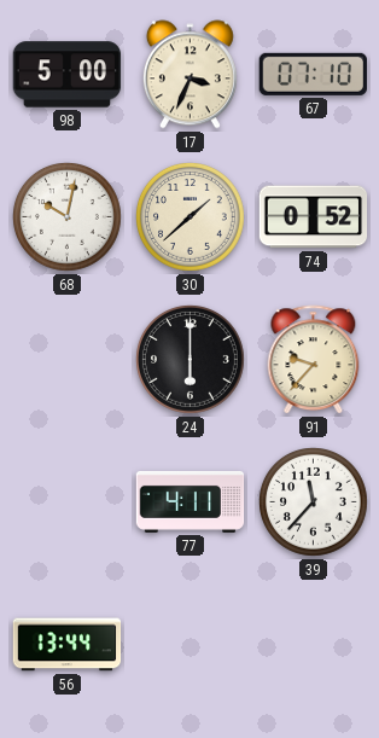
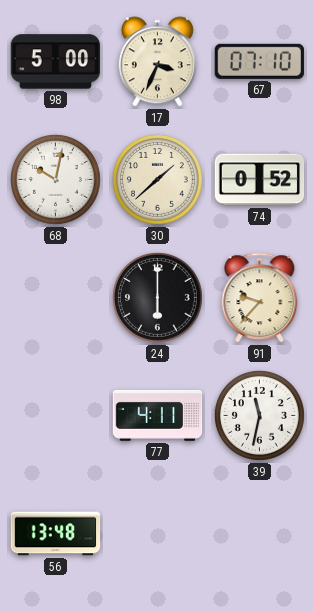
39: 11:37 -> 11:32 (260, 416)
56: 13:44 -> 13:48 (56, 534)
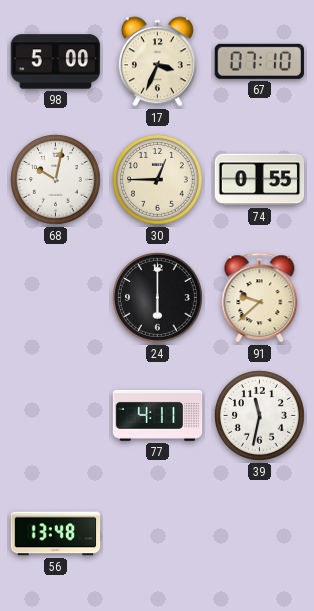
30: 1:38 -> 12:45 (158, 180)
74: 0:52 -> 0:55 (260, 180)
91: 9:37 -> 9:38 (260, 298)
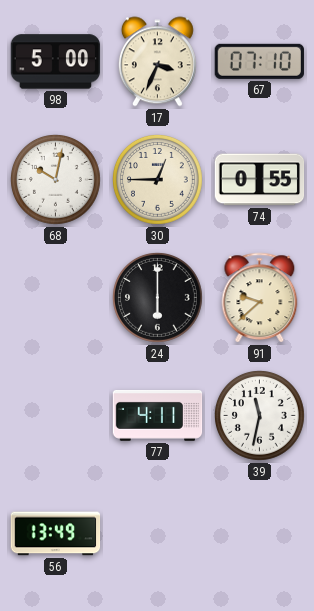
56: 13:48 -> 13:49 (56, 534)
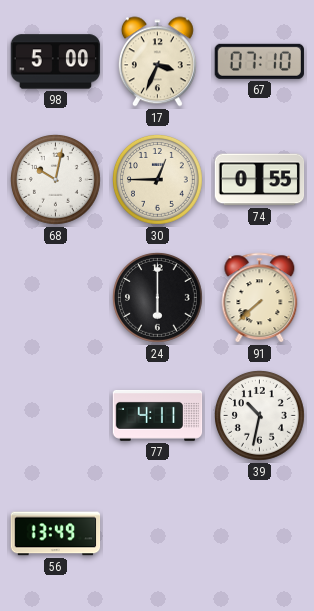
91: 9:38 -> 7:38 (260, 298)
39: 11:32 -> 10:32 (260, 416)
